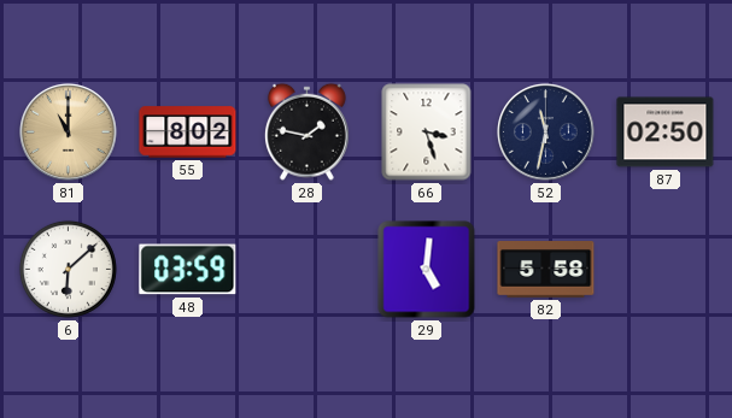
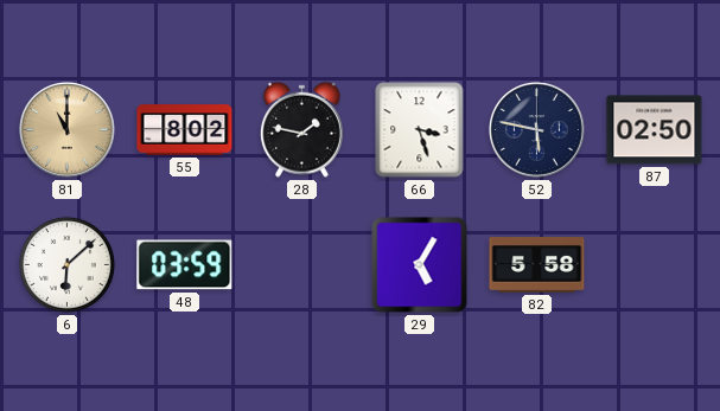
52: 11:32 -> 5:47 (537, 130)
29: 5:01 -> 5:05 (420, 265)
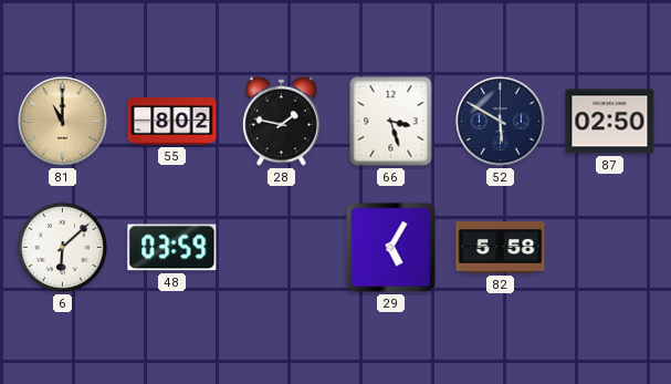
52: 5:47 -> 5:50 (501, 122)
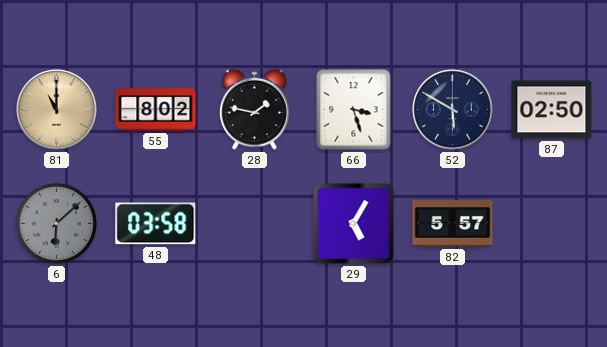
6 dial: white -> grey (56, 223)
48: 03:59 -> 03:58 (156, 224)
82: 5:58 -> 5:57 (453, 224)
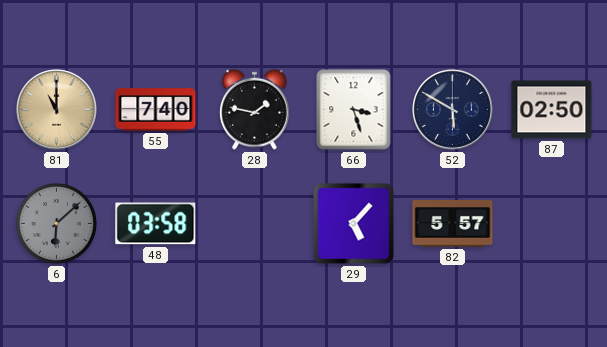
55: 8:02 -> 7:40 (156, 110)
29: 5:05 -> 5:07 (354, 224)
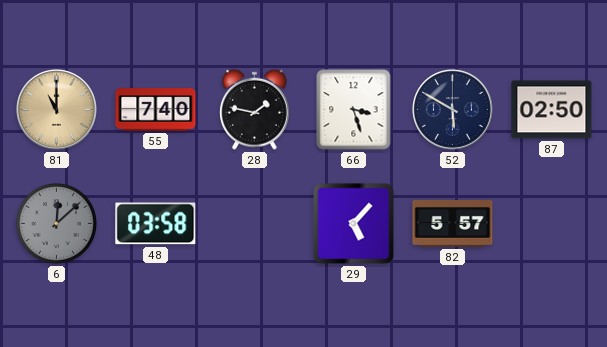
6: 6:08 -> 12:08 (56, 223)
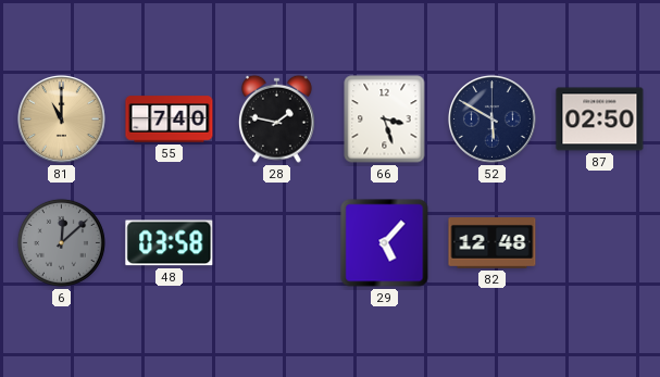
82: 5:57 -> 12:48 (493, 243)
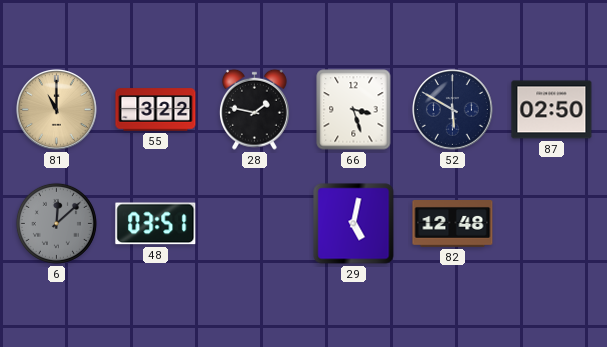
55: 7:40 -> 3:22 (156, 110)
48: 03:58 -> 03:51 (156, 224)
29: 5:07 -> 5:02 (354, 224)
